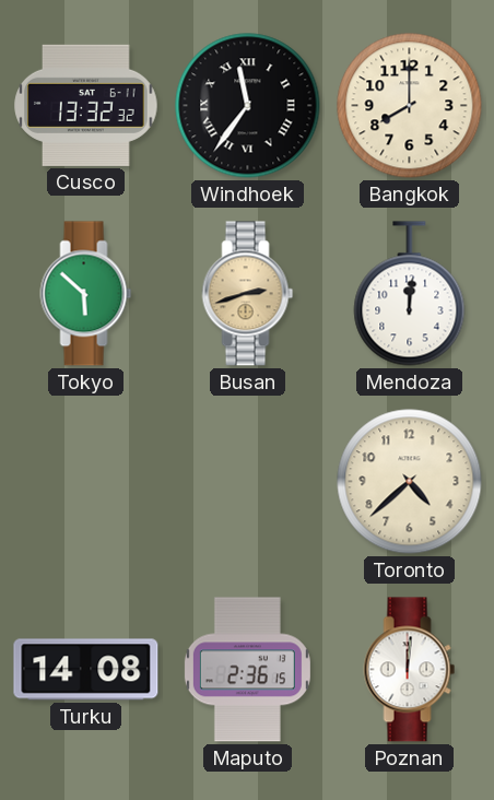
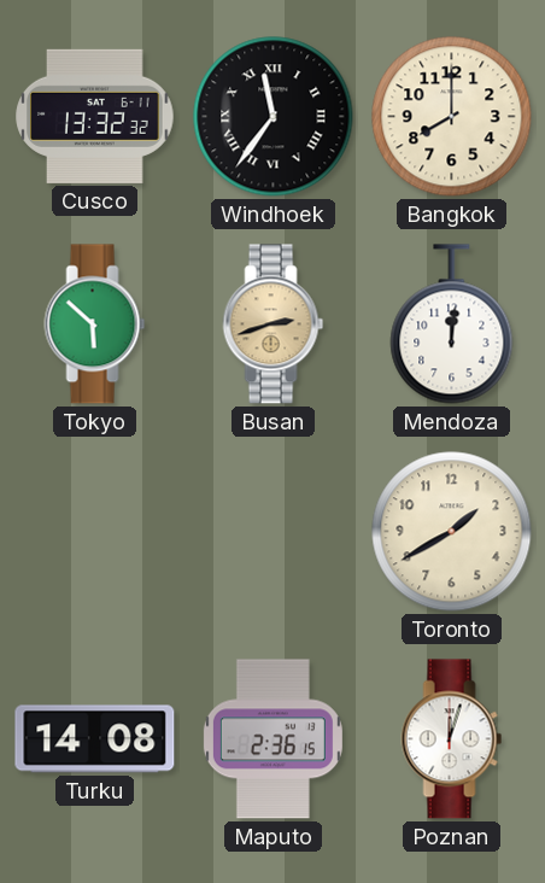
Toronto: 4:38 -> 1:40 (452, 532)
Poznan: 12:01 -> 12:03 (452, 739)
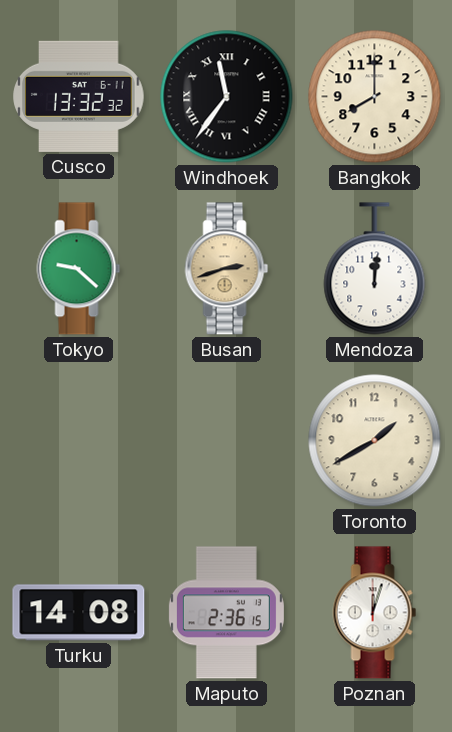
Tokyo: 5:52 -> 9:22 (79, 269)
